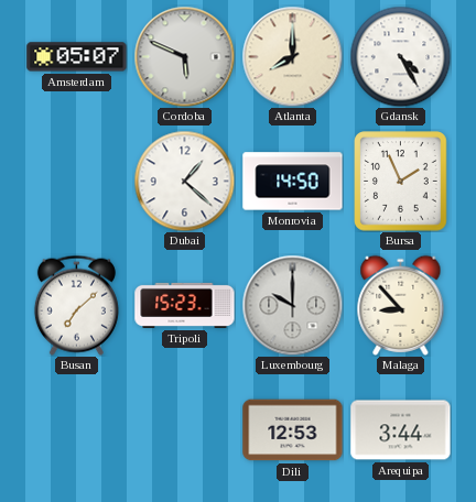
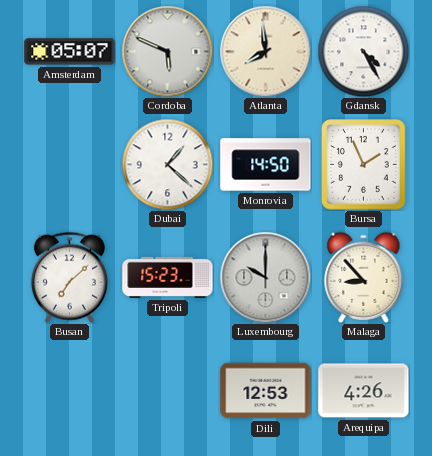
Atlanta: 8:00 -> 7:59 (265, 51)
Arequipa: 3:44 -> 4:26 (364, 391)
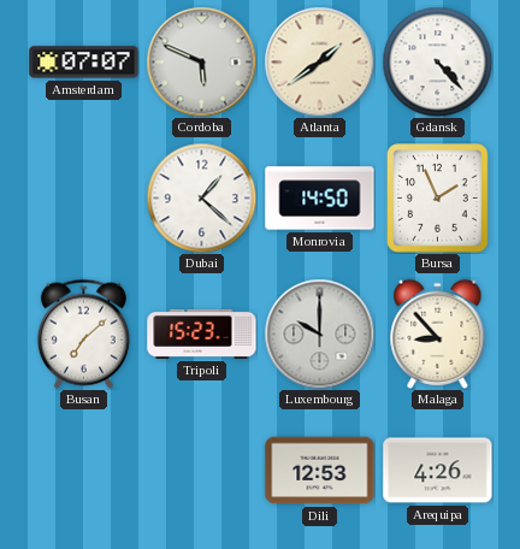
Amsterdam: 05:07 -> 07:07 (84, 63)
Atlanta: 7:59 -> 1:39 (319, 61)
Gdansk: 4:25 -> 4:23 (437, 61)
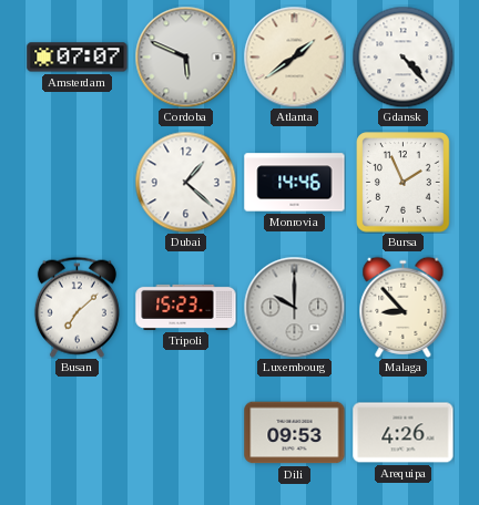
Monrovia: 14:50 -> 14:46 (295, 183)
Dili: 12:53 -> 09:53 (295, 433)
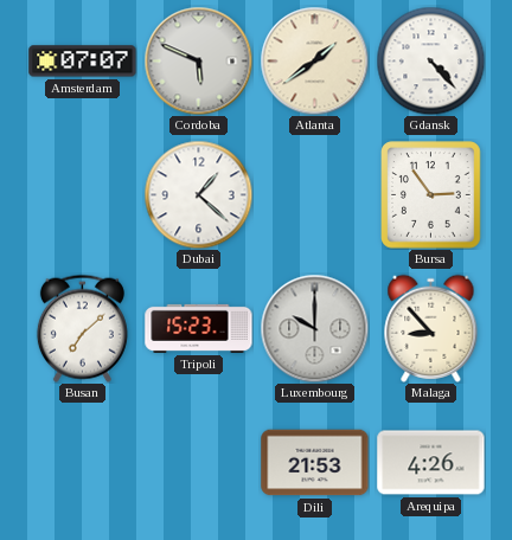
Monrovia: 14:46 -> none (295, 183)
Bursa: 1:56 -> 2:54 (431, 195)
Dili: 09:53 -> 21:53 (315, 463)
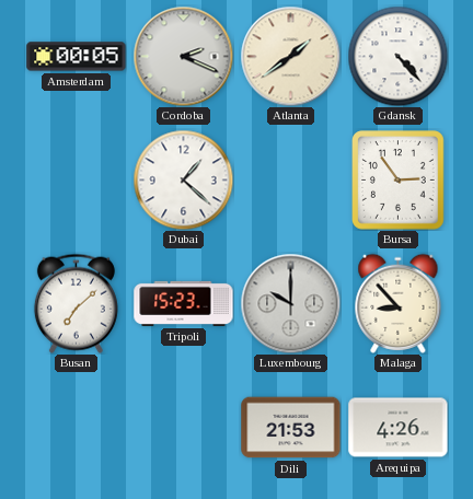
Amsterdam: 07:07 -> 00:05 (77, 57)
Cordoba: 5:49 -> 2:19 (183, 56)
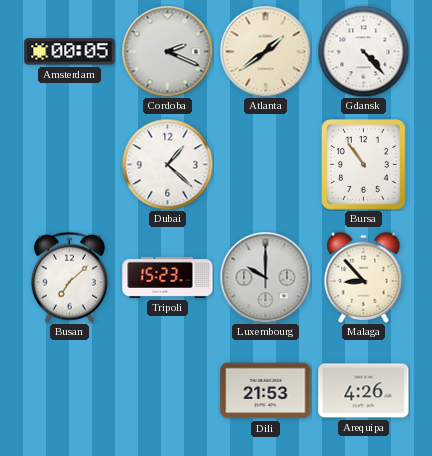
Bursa: 2:54 -> 10:54 (364, 165)
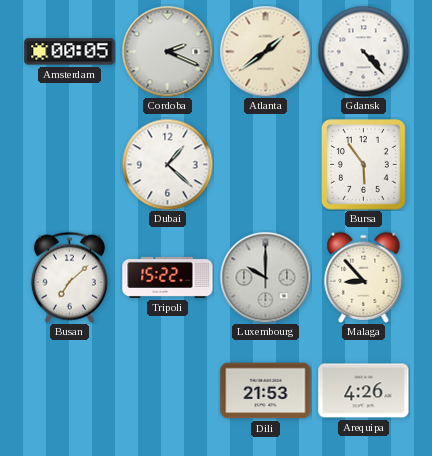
Bursa: 10:54 -> 5:54 (364, 165)
Tripoli: 15:23 -> 15:22 (168, 277)
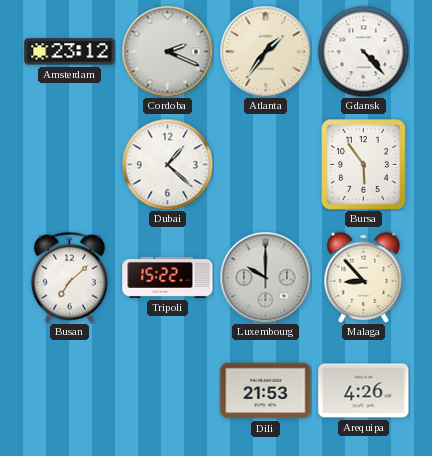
Amsterdam: 00:05 -> 23:12 (70, 52)
Atlanta: 1:39 -> 1:36 (265, 51)
